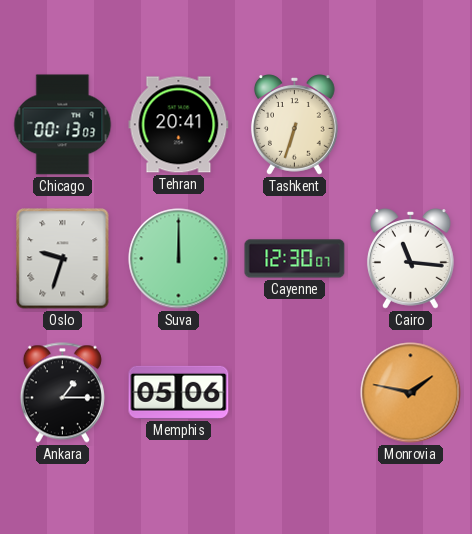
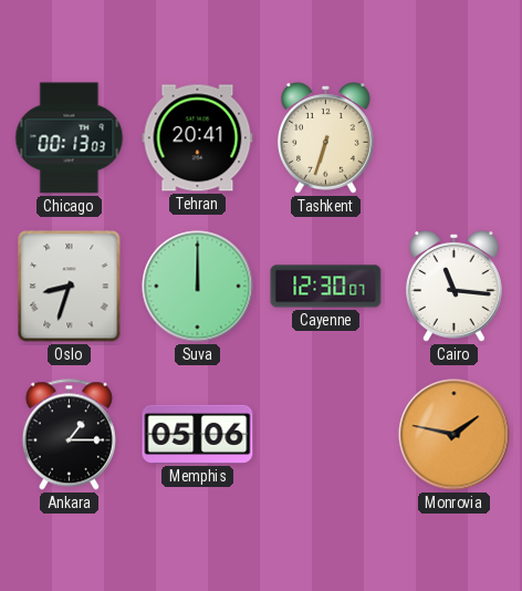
Oslo: 9:33 -> 8:33 (70, 287)
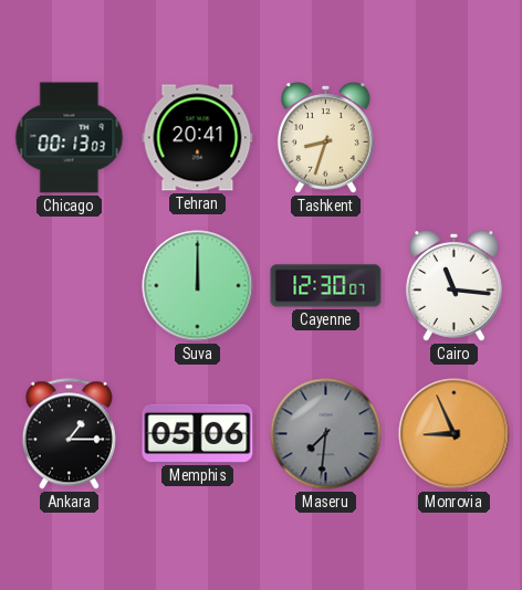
Tashkent: 6:33 -> 8:33 (325, 138)
Oslo: 8:33 -> none (70, 287)
Maseru: none -> 7:31 (326, 434)
Monrovia: 1:47 -> 8:56 (455, 434)
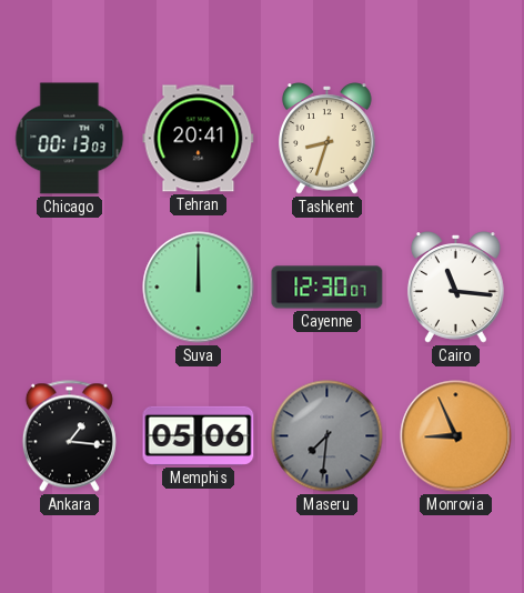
Ankara: 1:15 -> 1:16 (69, 436)
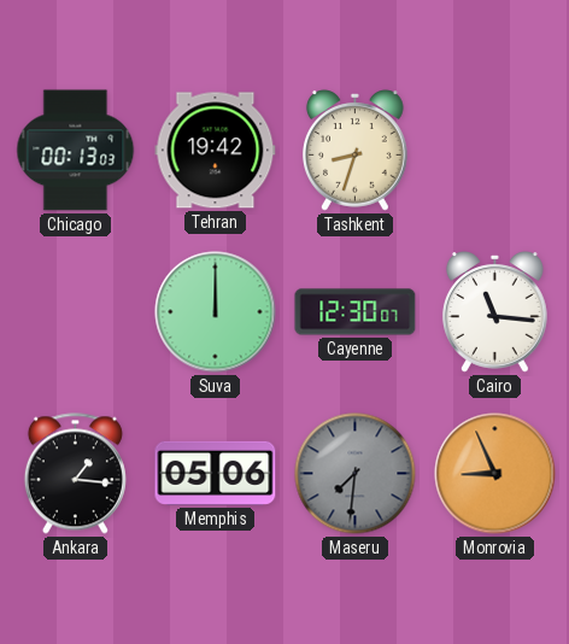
Tehran: 20:41 -> 19:42 (216, 151)
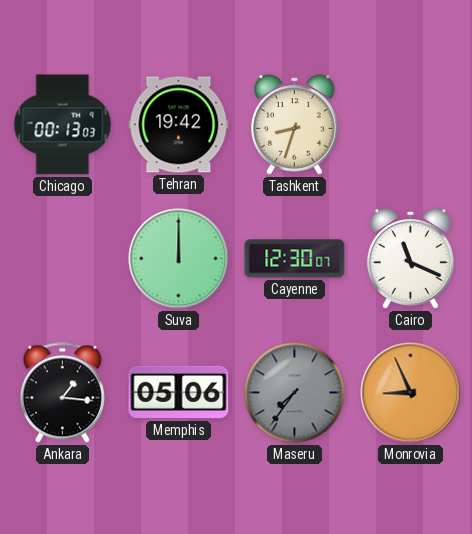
Cairo: 11:16 -> 11:19 (410, 259)
Maseru: 7:31 -> 7:36 (295, 393)
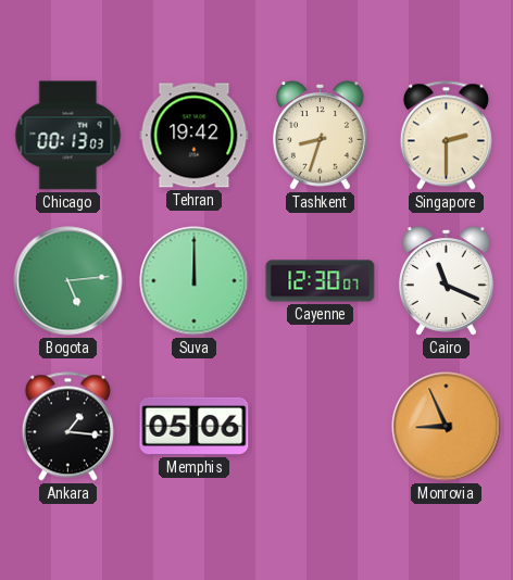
Singapore: none -> 2:30 (446, 136)
Bogota: none -> 5:14 (68, 281)
Maseru: 7:36 -> none (295, 393)
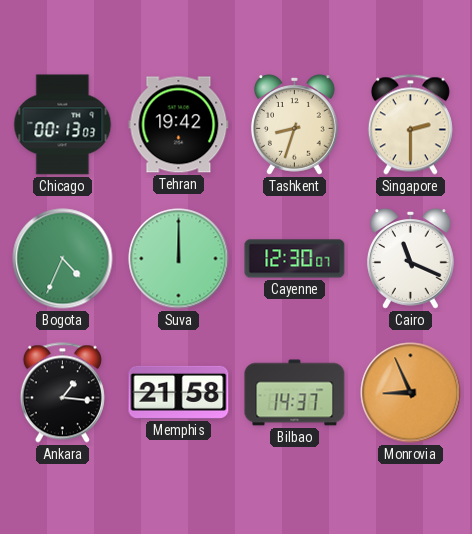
Bogota: 5:14 -> 4:34 (63, 259)
Memphis: 05:06 -> 21:58 (179, 392)
Bilbao: none -> 14:37 (295, 393)
